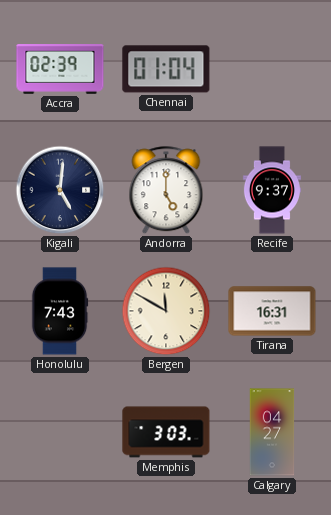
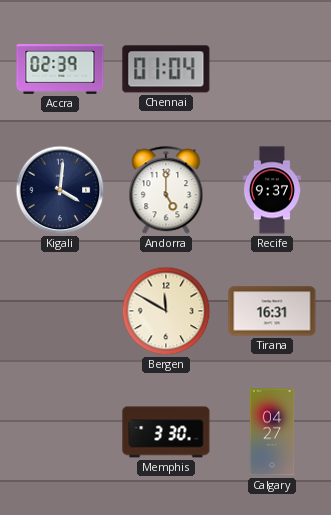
Kigali: 5:01 -> 4:01 (60, 190)
Honolulu: 7:43 -> none (60, 311)
Memphis: 3:03 -> 3:30 (166, 432)
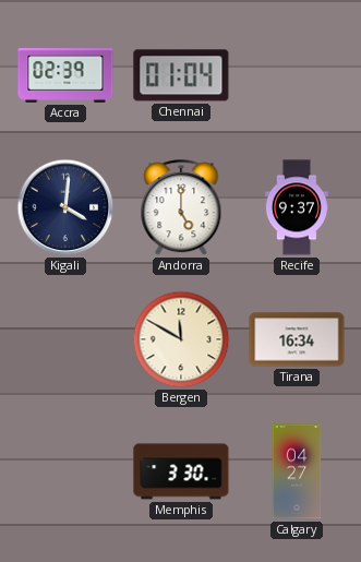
Tirana: 16:31 -> 16:34 (297, 339)
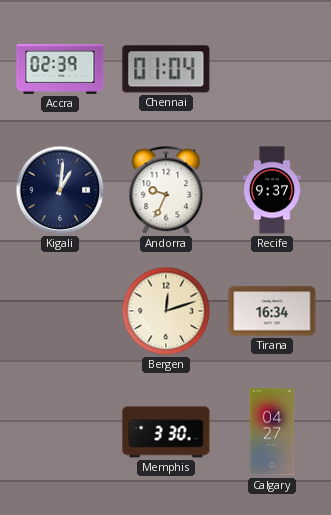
Kigali: 4:01 -> 1:01 (60, 190)
Andorra: 5:00 -> 9:34 (166, 191)
Bergen: 11:50 -> 12:12 (166, 311)
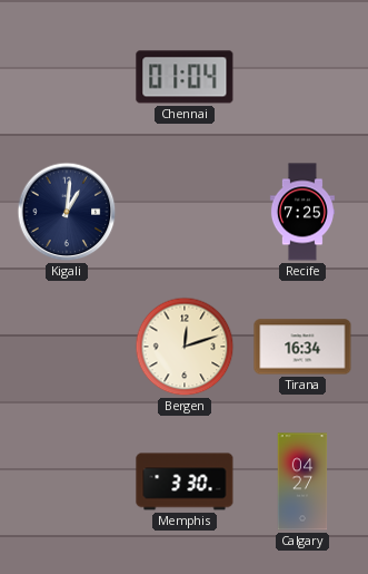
Accra: 02:39 -> none (60, 70)
Andorra: 9:34 -> none (166, 191)
Recife: 9:37 -> 7:25 (302, 212)
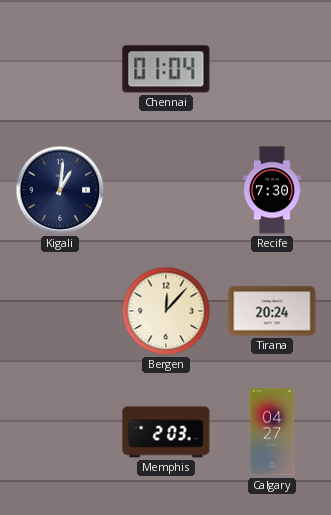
Recife: 7:25 -> 7:30 (272, 190)
Bergen: 12:12 -> 12:07 (166, 311)
Tirana: 16:34 -> 20:24 (272, 311)
Memphis: 3:30 -> 2:03 (166, 432)
